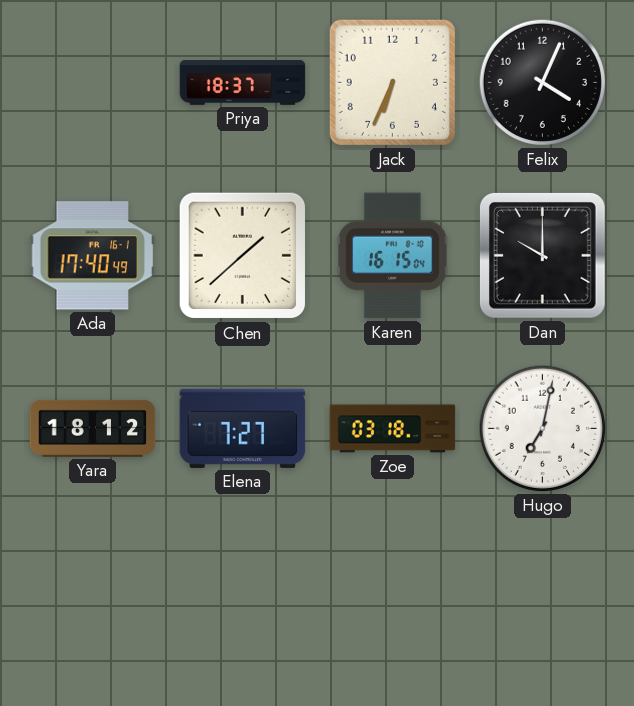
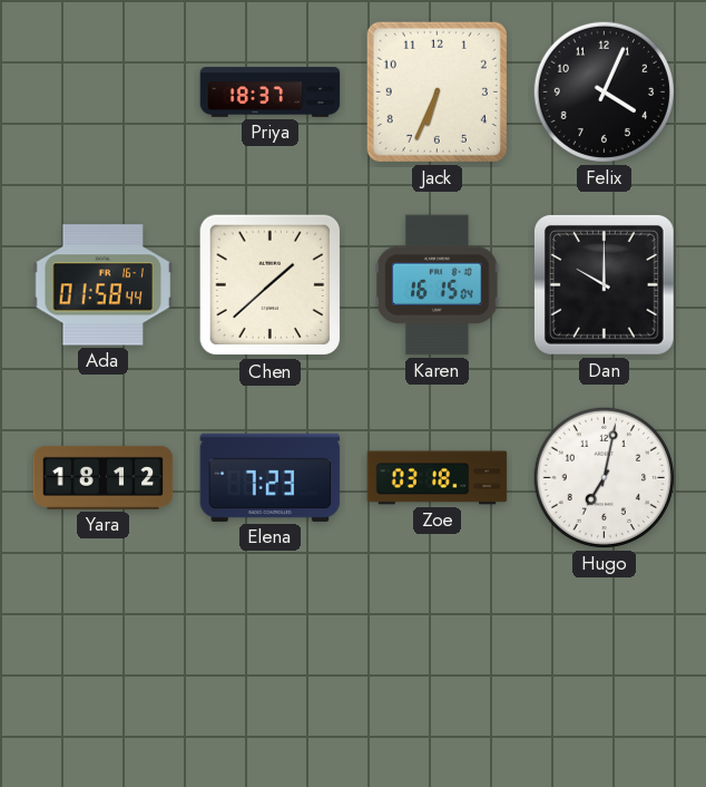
Ada: 17:40 -> 01:58 (104, 285)
Elena: 7:27 -> 7:23 (271, 477)
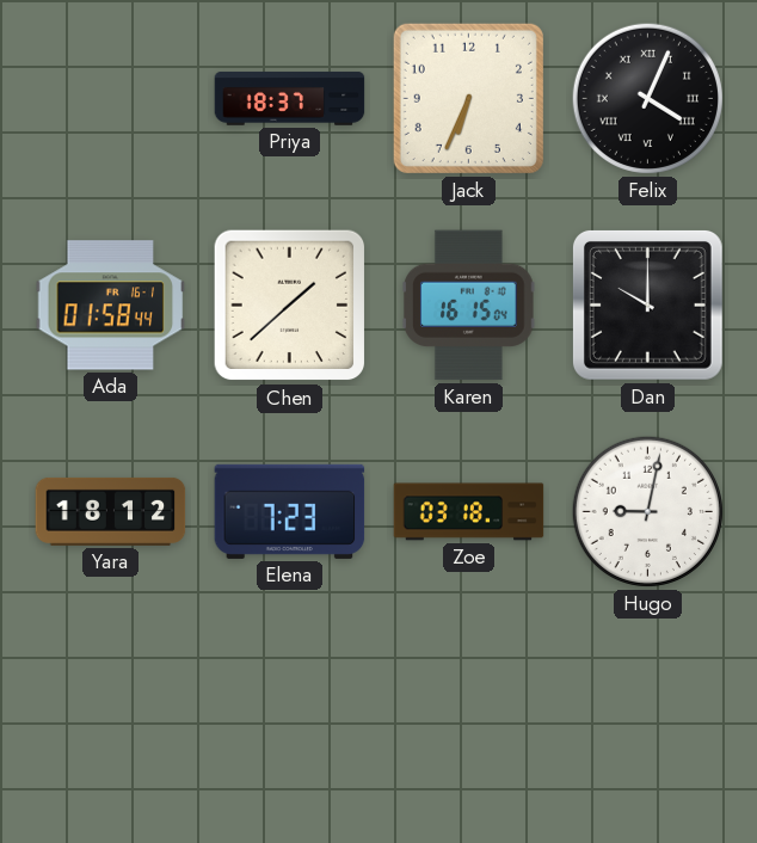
Felix numerals: Arabic -> Roman (647, 98)
Hugo: 7:02 -> 9:02 (647, 511)
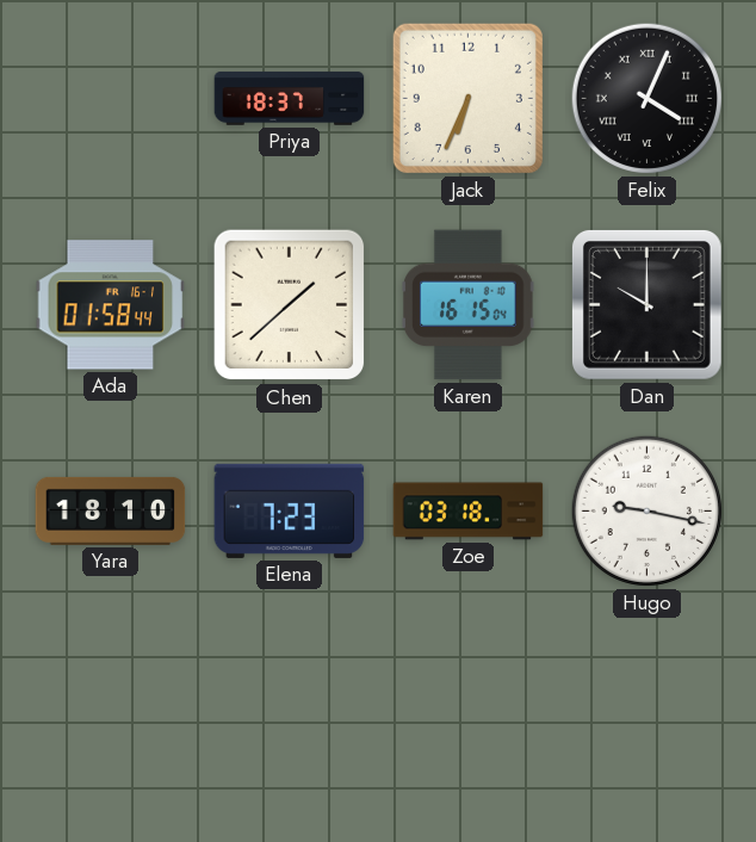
Yara: 18:12 -> 18:10 (111, 510)
Hugo: 9:02 -> 9:17 (646, 510)
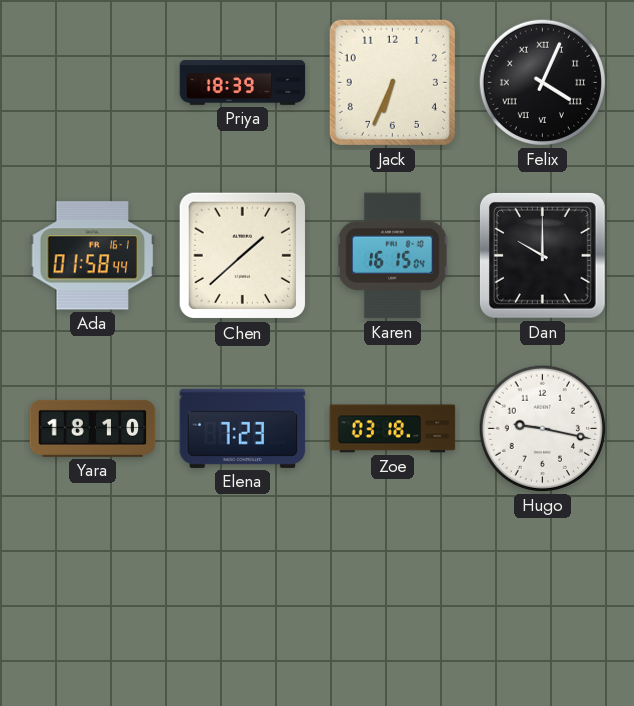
Priya: 18:37 -> 18:39 (243, 83)
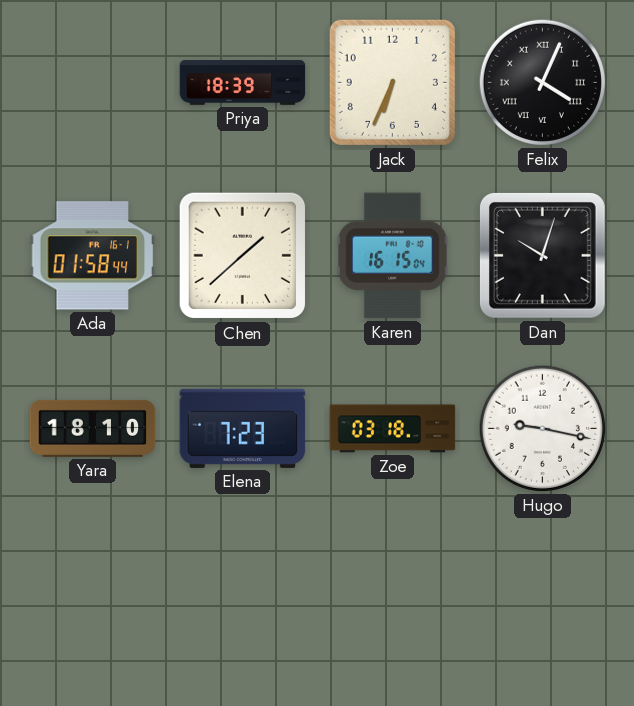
Dan: 10:00 -> 10:03 (542, 255)
